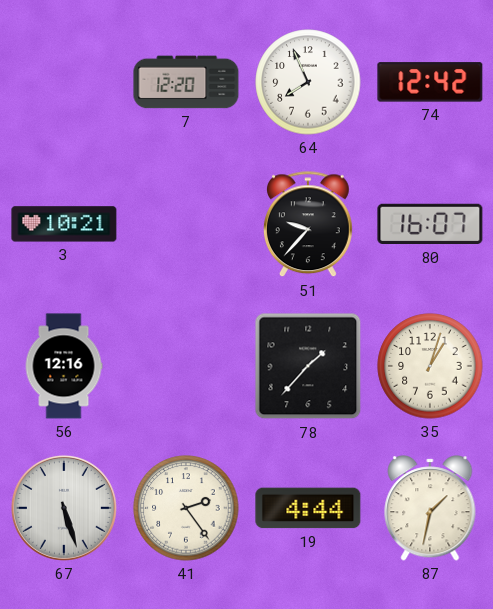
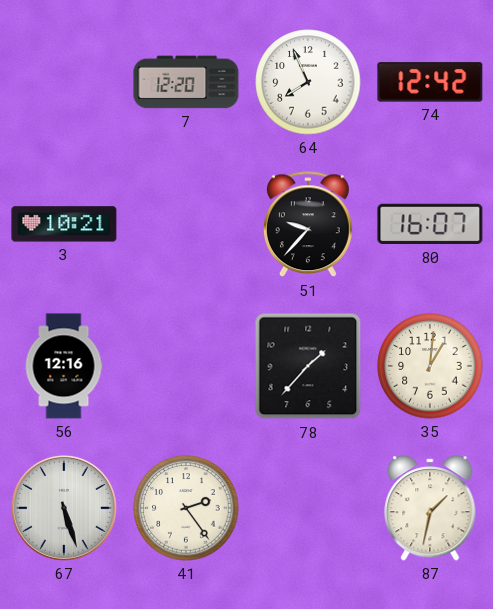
35: 1:03 -> 1:01 (430, 366)
19: 4:44 -> none (308, 508)
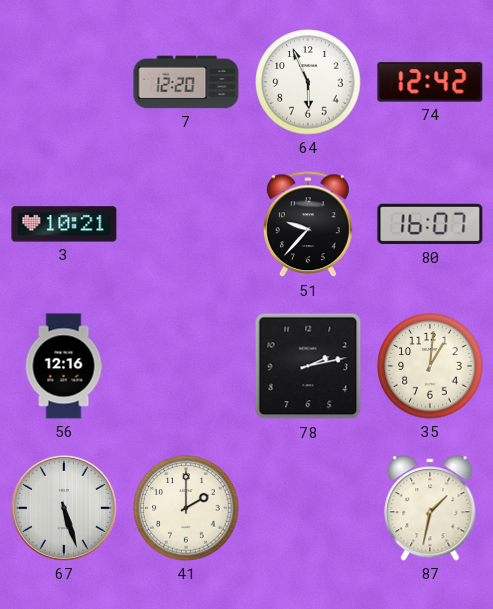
64: 7:56 -> 5:56 (308, 82)
78: 1:37 -> 2:13 (308, 366)
41: 2:24 -> 2:00 (186, 508)
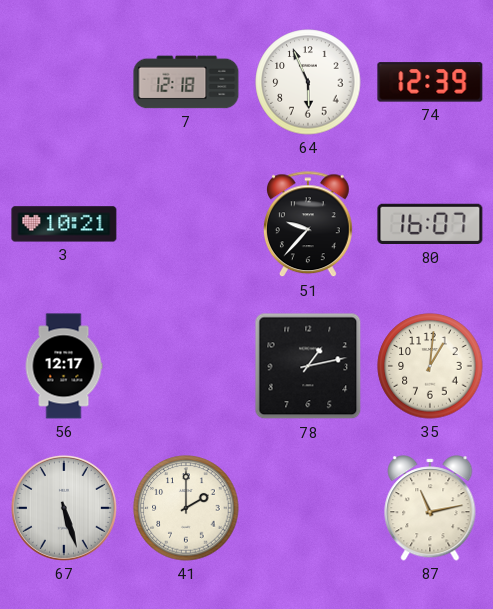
7: 12:20 -> 12:18 (186, 82)
74: 12:42 -> 12:39 (430, 82)
56: 12:16 -> 12:17 (64, 366)
78: 2:13 -> 1:13 (308, 366)
87: 1:32 -> 11:13 (430, 508)
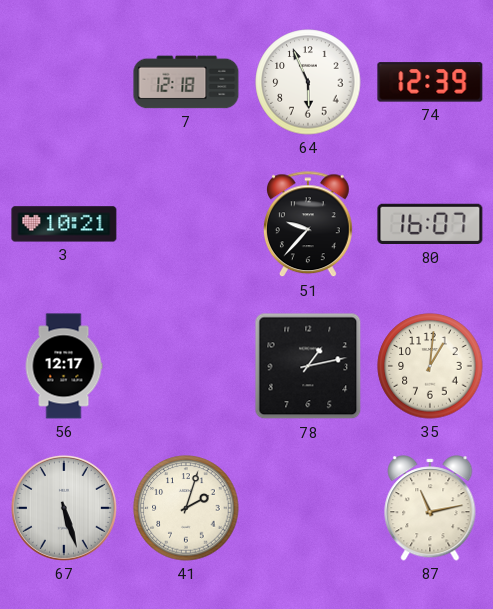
41: 2:00 -> 2:03 (186, 508)
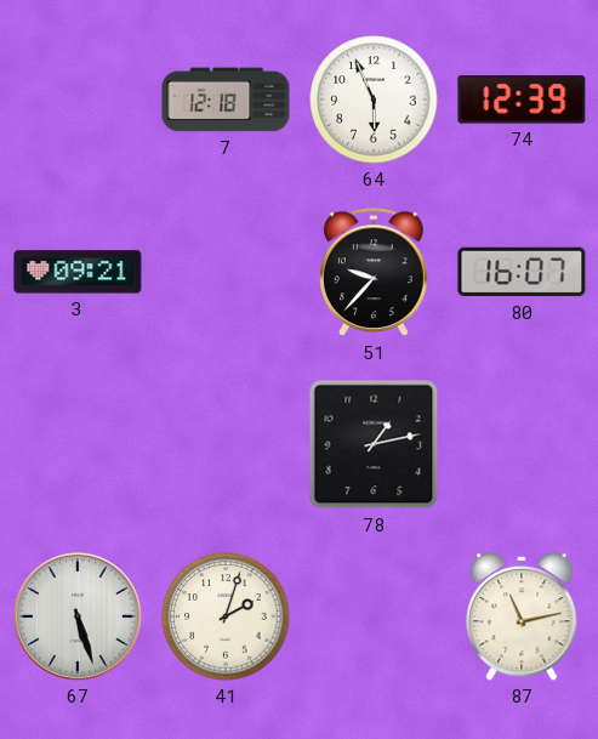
3: 10:21 -> 09:21 (78, 272)
56: 12:17 -> none (64, 366)
35: 1:01 -> none (430, 366)
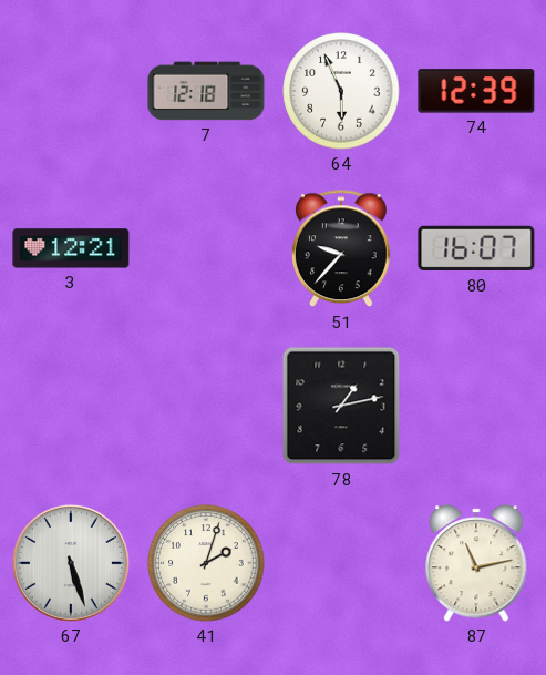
3: 09:21 -> 12:21 (71, 248)
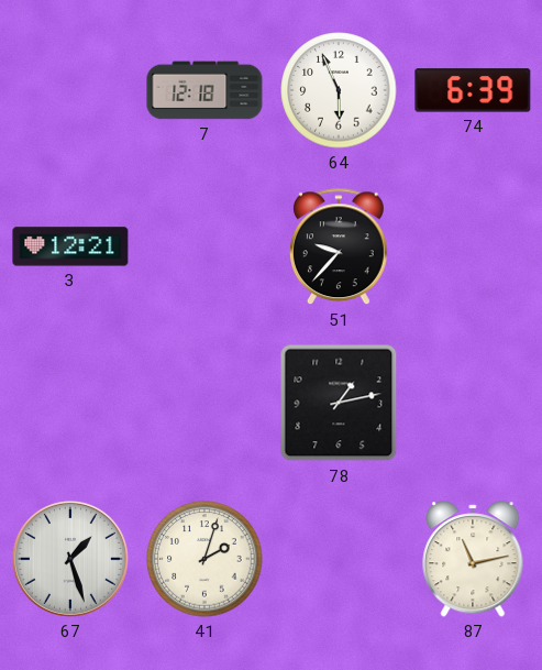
74: 12:39 -> 6:39 (473, 90)
80: 16:07 -> none (476, 248)
67: 5:27 -> 1:27 (70, 559)
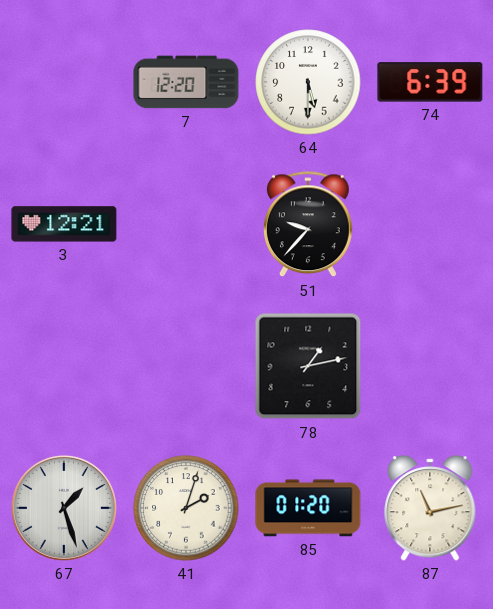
7: 12:18 -> 12:20 (186, 82)
64: 5:56 -> 5:30 (308, 82)
85: none -> 01:20 (308, 508)
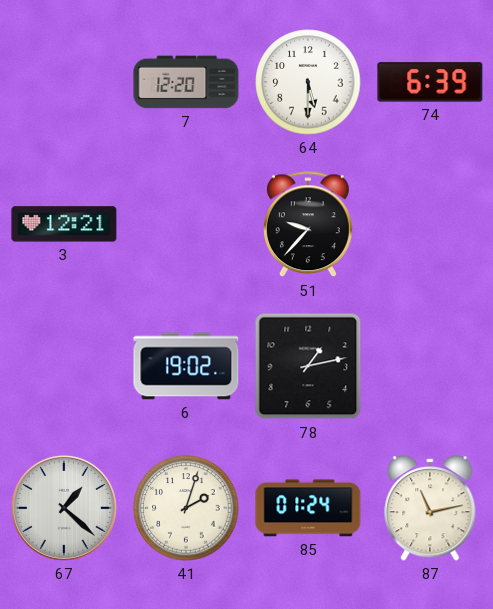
6: none -> 19:02 (186, 366)
67: 1:27 -> 1:22 (64, 508)
85: 01:20 -> 01:24 (308, 508)
